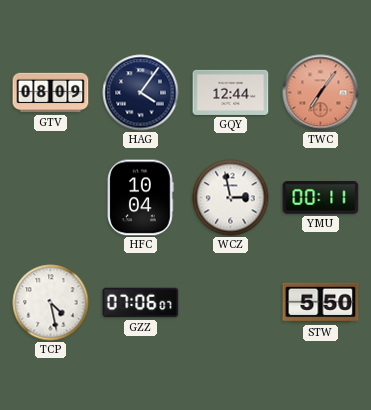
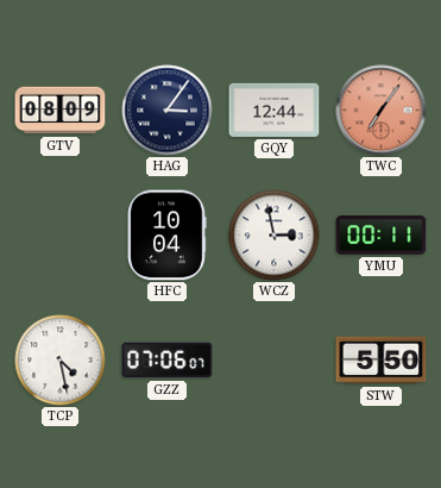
HAG: 4:06 -> 3:06 (168, 111)
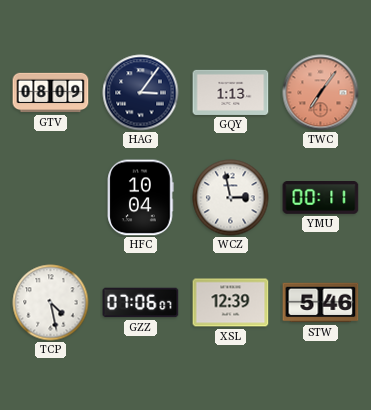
GQY: 12:44 -> 1:13 (231, 92)
XSL: none -> 12:39 (231, 303)
STW: 5:50 -> 5:46 (321, 303)
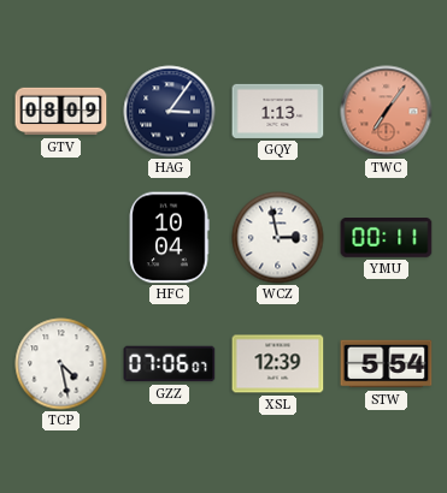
STW: 5:46 -> 5:54 (387, 364)
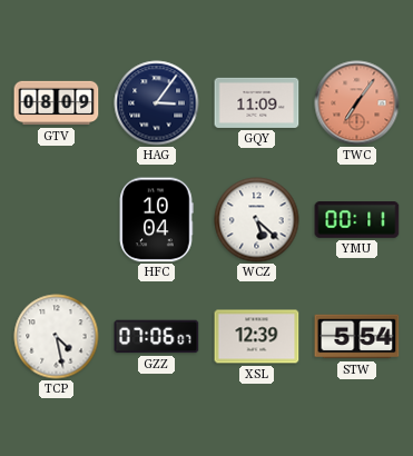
GQY: 1:13 -> 11:09 (257, 102)
WCZ: 2:58 -> 5:22 (257, 220)
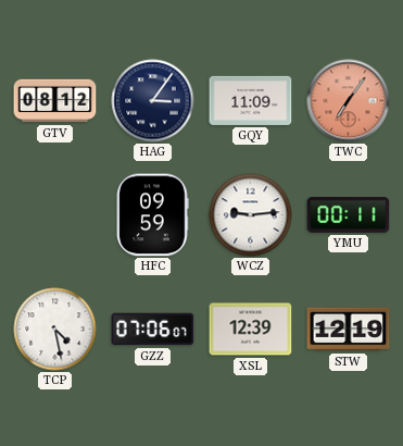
GTV: 08:09 -> 08:12 (55, 101)
HFC: 10:04 -> 09:59 (152, 215)
WCZ: 5:22 -> 9:14 (251, 215)
STW: 5:54 -> 12:19 (349, 330)
